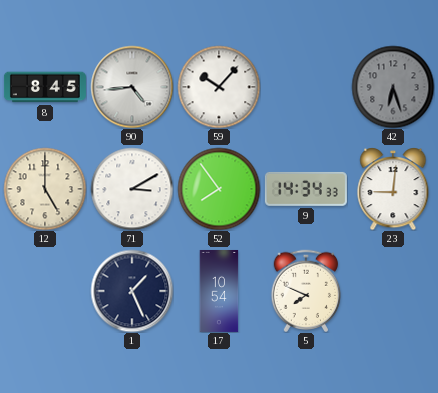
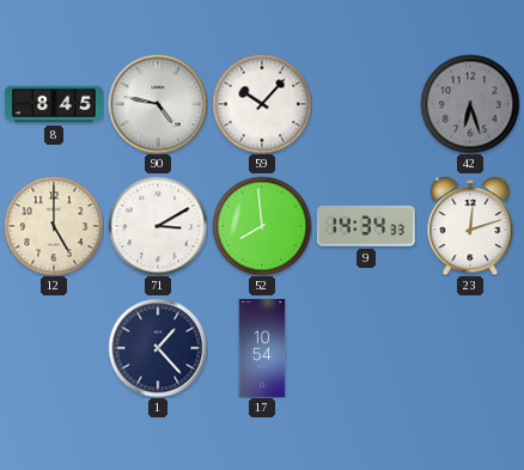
90: 4:44 -> 4:47 (158, 104)
52: 7:54 -> 7:59 (262, 226)
23: 9:01 -> 12:12 (470, 226)
1: 1:26 -> 1:23 (158, 348)
5: 7:49 -> none (306, 291)
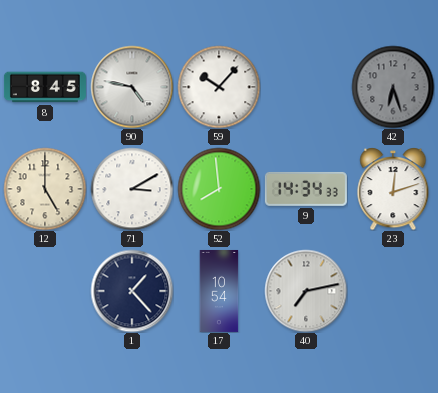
40: none -> 7:13 (306, 291)
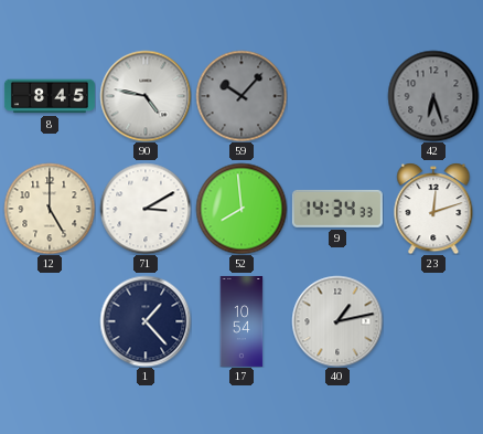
59 dial: white -> grey (241, 96)
40: 7:13 -> 1:13 (337, 321)
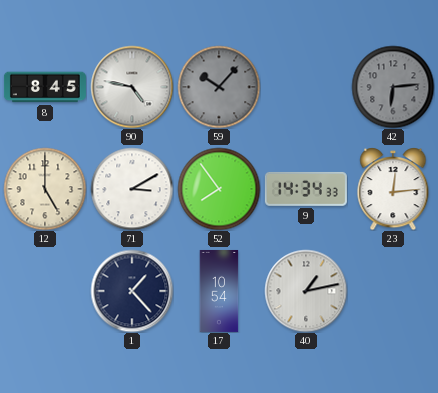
42: 6:27 -> 6:14 (393, 87)
52: 7:59 -> 7:54 (219, 189)
23: 12:12 -> 12:14 (393, 189)
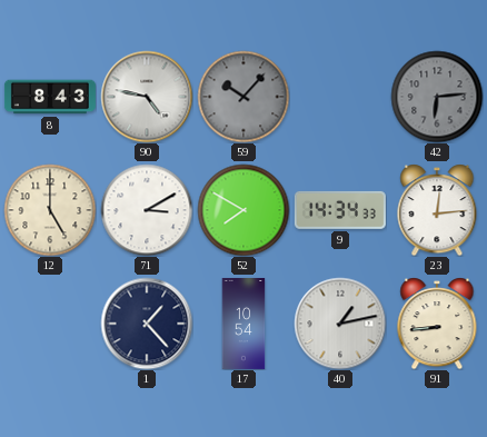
8: 8:45 -> 8:43 (50, 97)
52: 7:54 -> 7:50 (244, 210)
91: none -> 8:44 (437, 324)
